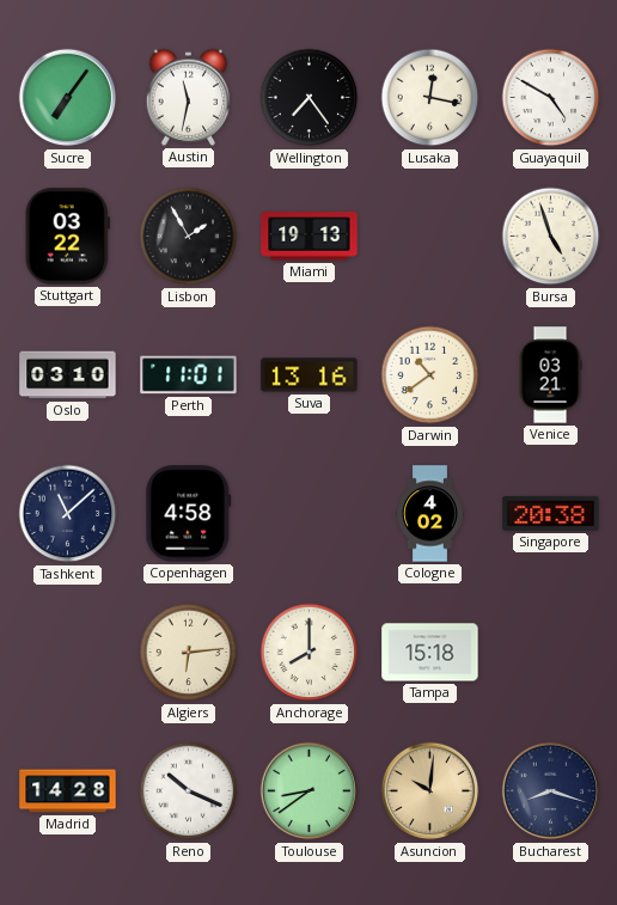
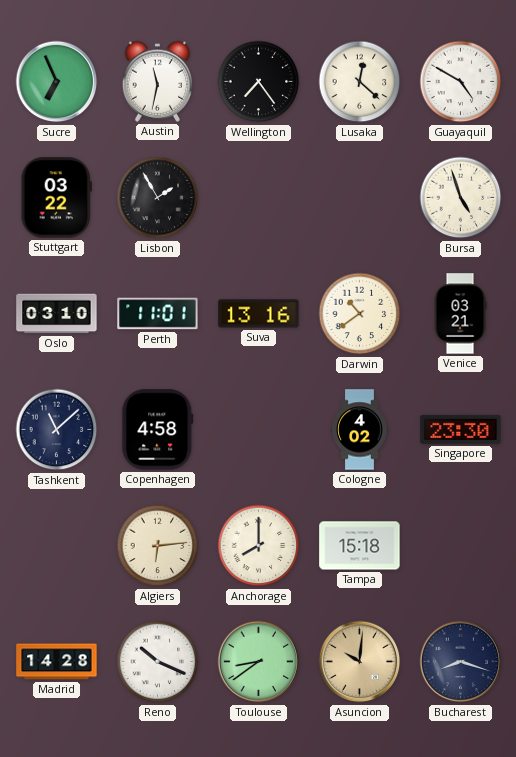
Sucre: 7:06 -> 6:56 (57, 82)
Lusaka: 12:17 -> 12:22 (360, 82)
Miami: 19:13 -> none (310, 237)
Singapore: 20:38 -> 23:30 (461, 429)
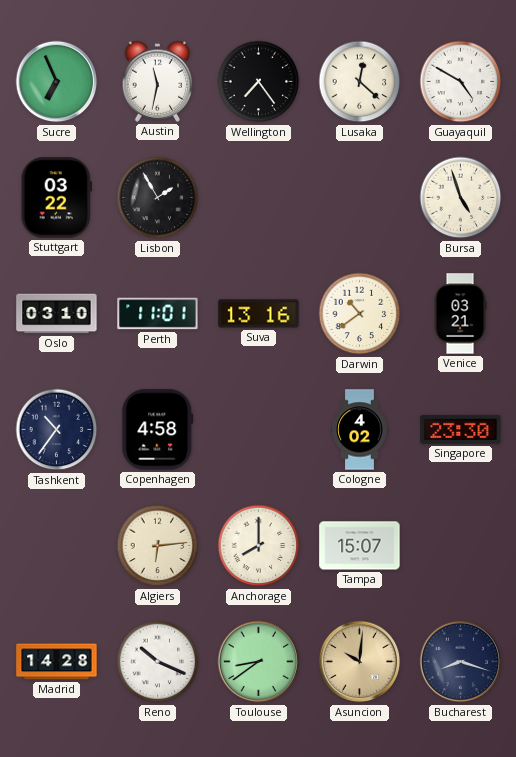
Tashkent: 11:08 -> 10:36 (57, 430)
Tampa: 15:18 -> 15:07 (360, 546)
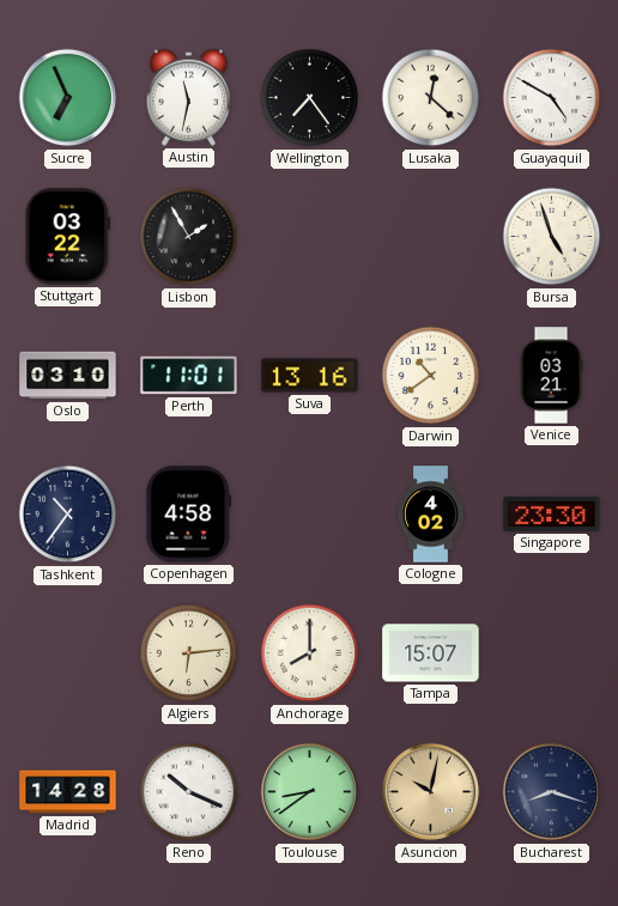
Asuncion: 10:01 -> 10:02 (431, 792)
